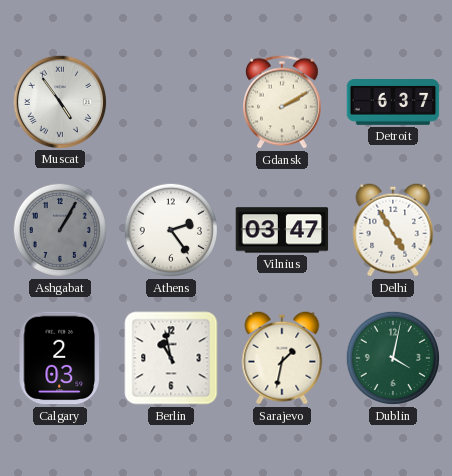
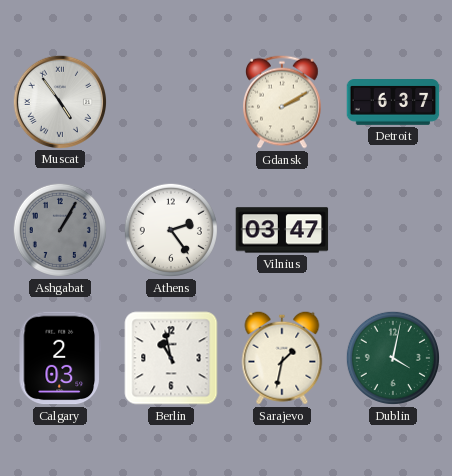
Delhi: 4:55 -> none (393, 230)
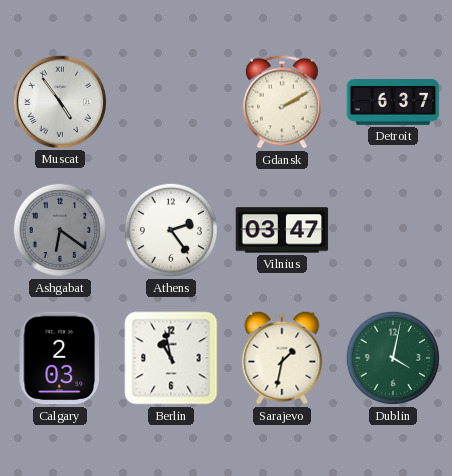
Ashgabat: 1:05 -> 6:21 (60, 230)
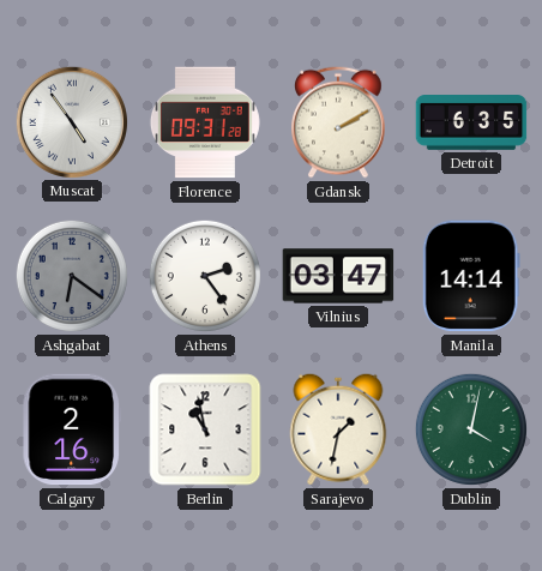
Florence: none -> 09:31 (205, 122)
Detroit: 6:37 -> 6:35 (471, 124)
Manila: none -> 14:14 (471, 276)
Calgary: 2:03 -> 2:16 (71, 429)
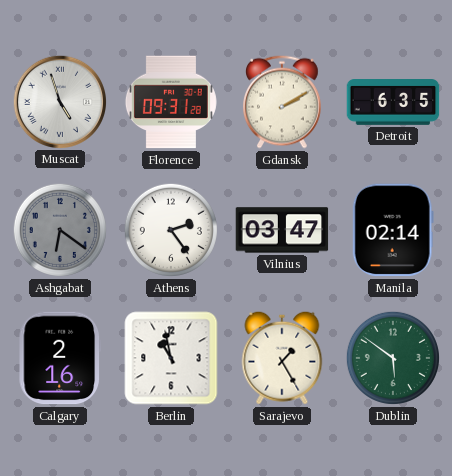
Muscat: 4:54 -> 4:57 (59, 101)
Manila: 14:14 -> 02:14 (393, 230)
Sarajevo: 1:32 -> 1:25 (282, 358)
Dublin: 4:02 -> 5:51 (393, 358)
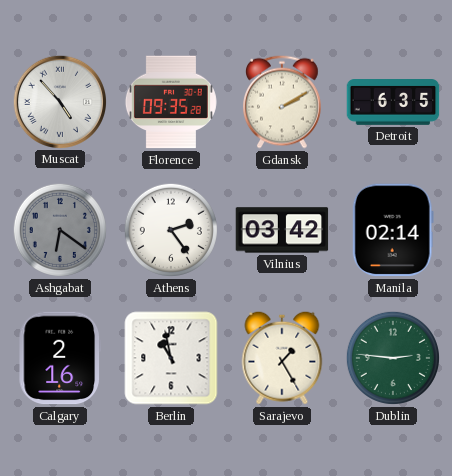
Muscat: 4:57 -> 4:53 (59, 101)
Florence: 09:31 -> 09:35 (171, 102)
Vilnius: 03:47 -> 03:42 (282, 230)
Dublin: 5:51 -> 2:46 (393, 358)
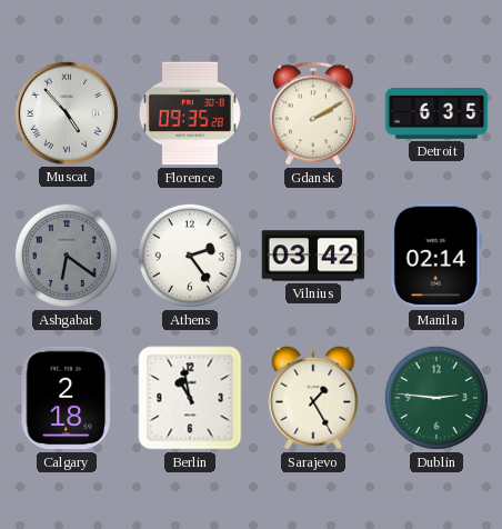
Calgary: 2:16 -> 2:18 (66, 398)
